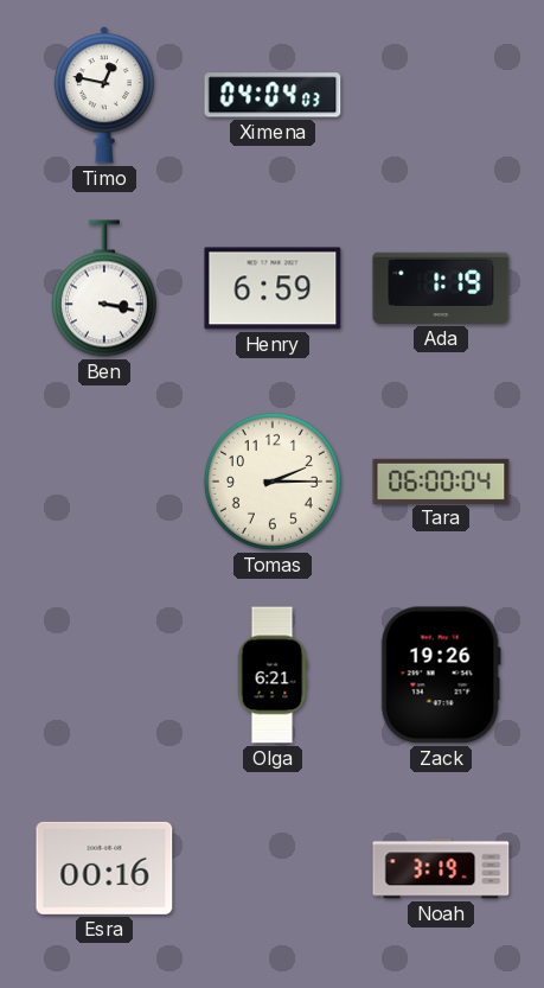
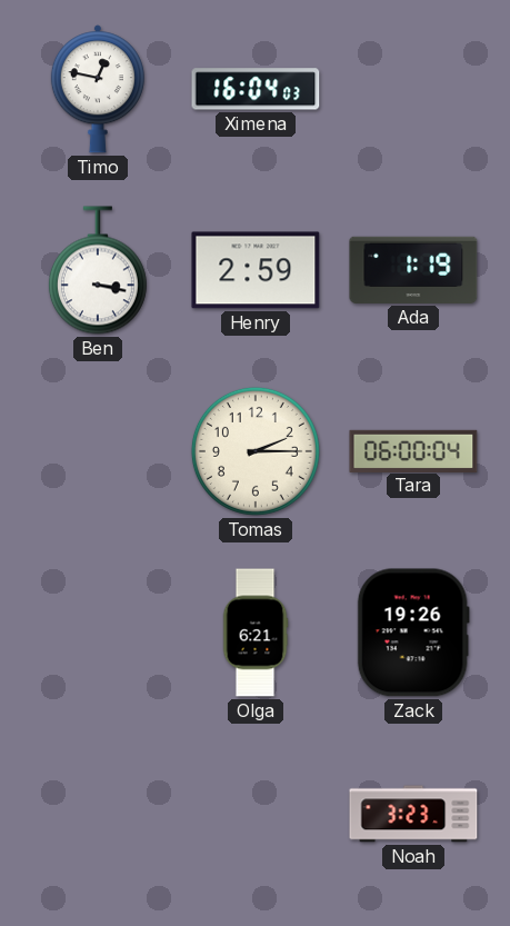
Ximena: 04:04 -> 16:04 (256, 89)
Henry: 6:59 -> 2:59 (256, 270)
Esra: 00:16 -> none (104, 868)
Noah: 3:19 -> 3:23 (413, 814)
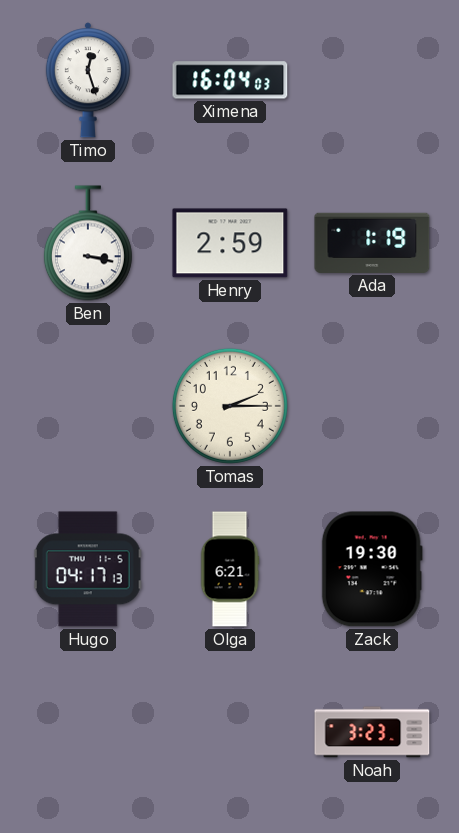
Timo: 12:47 -> 12:27 (88, 80)
Tara: 06:00 -> none (413, 450)
Hugo: none -> 04:17 (88, 569)
Zack: 19:26 -> 19:30 (372, 569)
